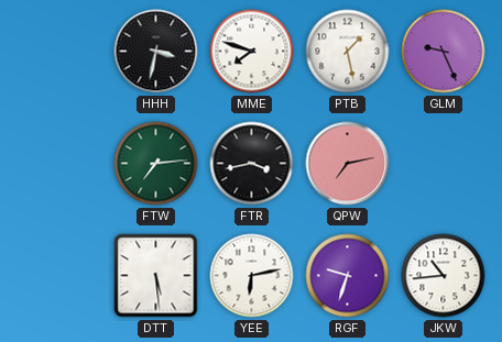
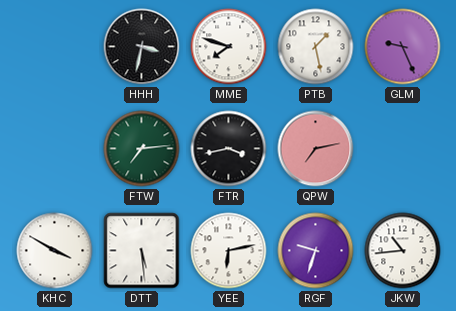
KHC: none -> 3:50 (55, 251)
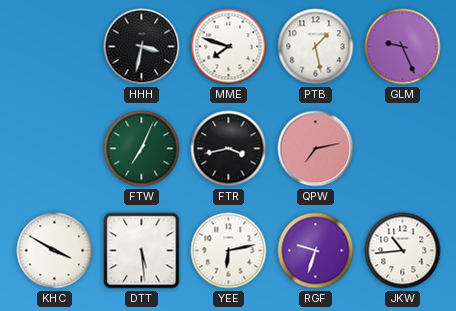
FTW: 7:14 -> 7:04 (142, 149)
